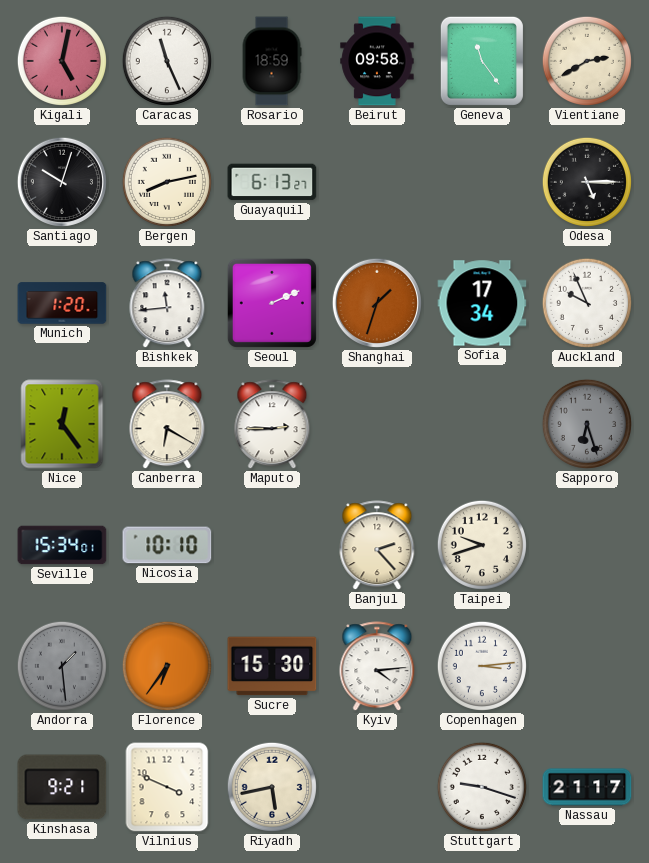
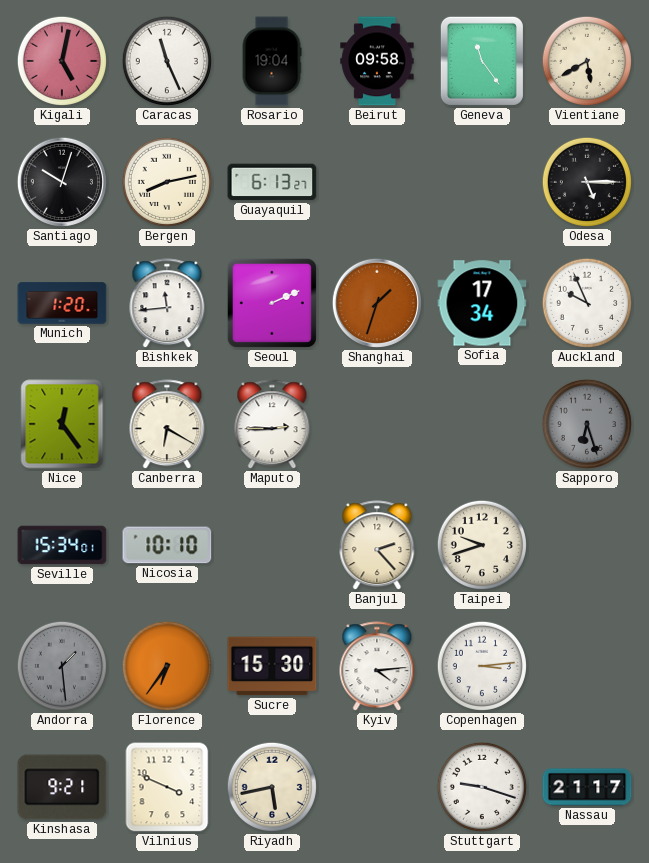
Rosario: 18:59 -> 19:04 (272, 61)
Vientiane: 2:40 -> 5:40 (587, 61)
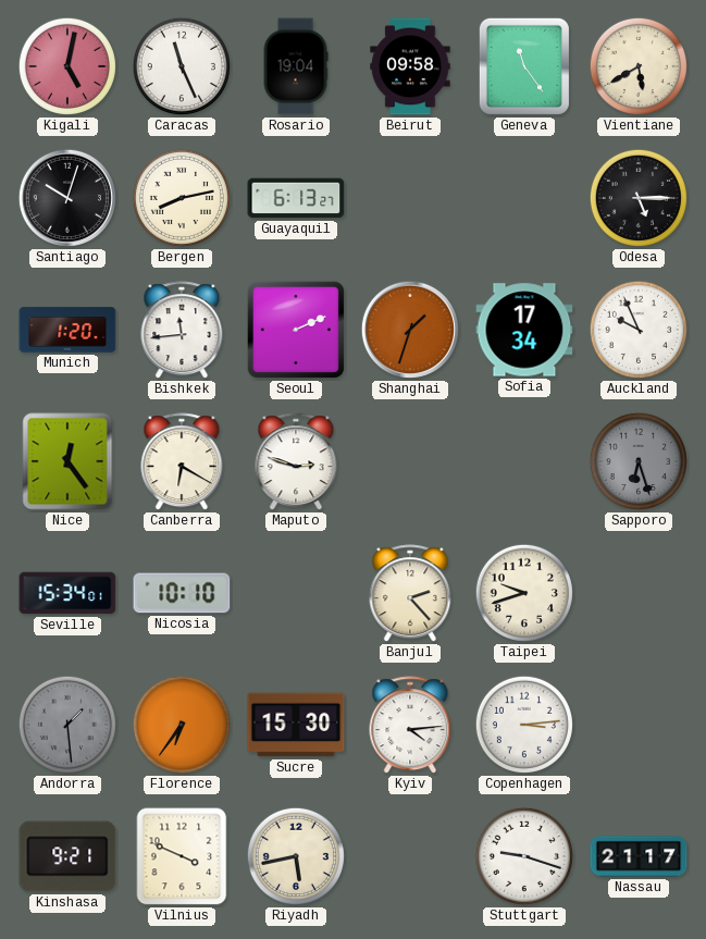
Maputo: 2:45 -> 2:48 (296, 462)
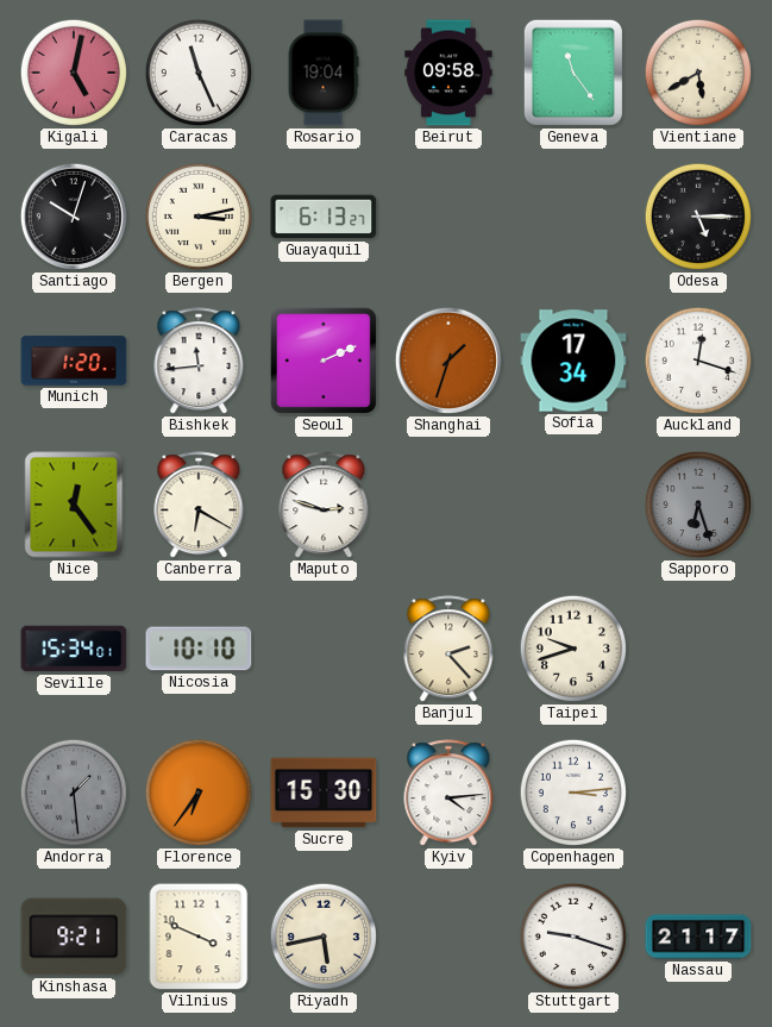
Bergen: 8:13 -> 3:13 (199, 217)
Auckland: 9:56 -> 12:18 (698, 361)
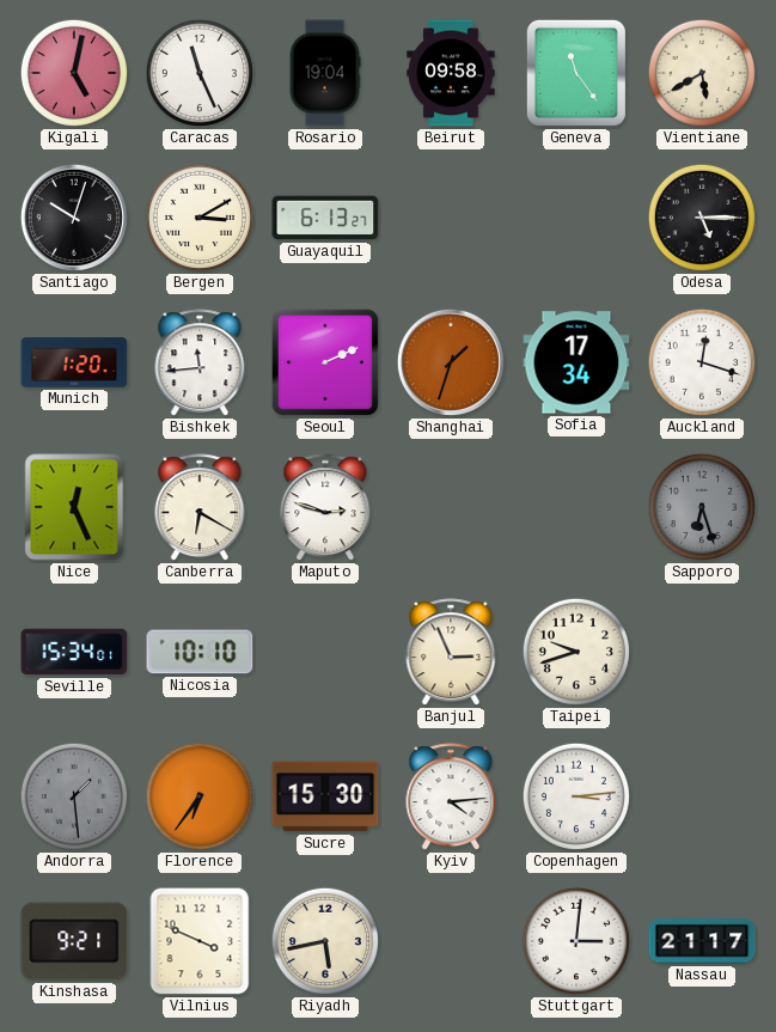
Bergen: 3:13 -> 3:10 (200, 218)
Nice: 12:24 -> 12:26 (74, 507)
Banjul: 2:23 -> 2:56 (451, 653)
Stuttgart: 9:18 -> 3:01 (576, 941)
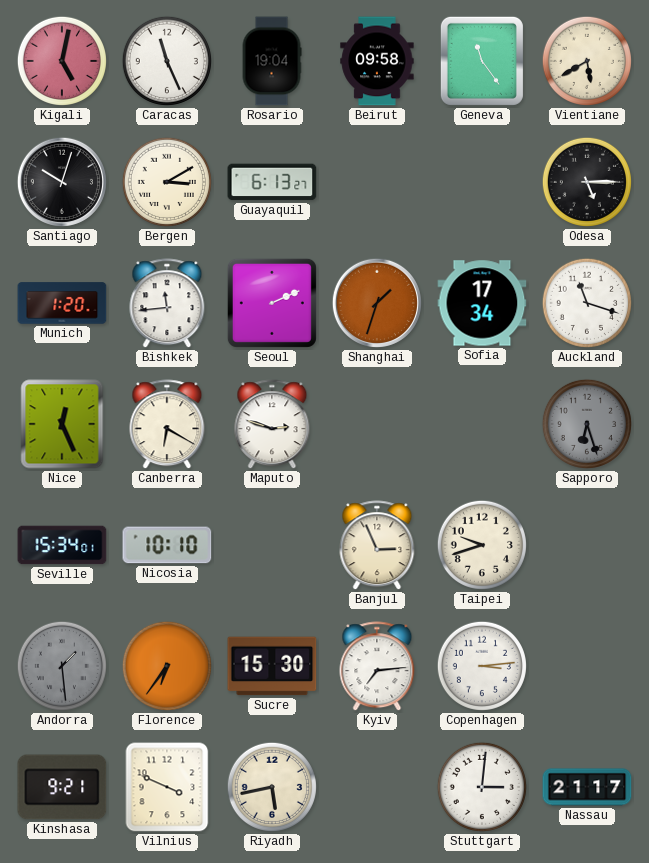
Auckland: 12:18 -> 11:18 (587, 303)
Kyiv: 4:14 -> 7:14 (377, 667)
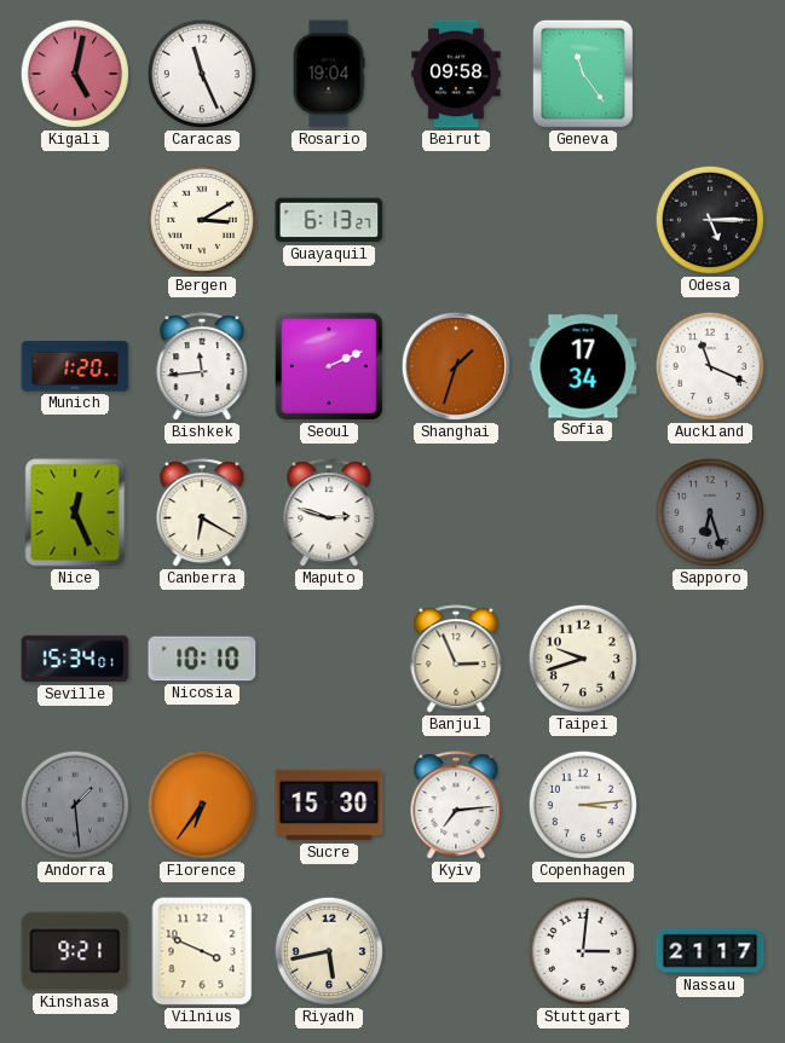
Vientiane: 5:40 -> none (587, 61)
Santiago: 10:03 -> none (62, 182)
Auckland: 11:18 -> 11:19 (710, 366)
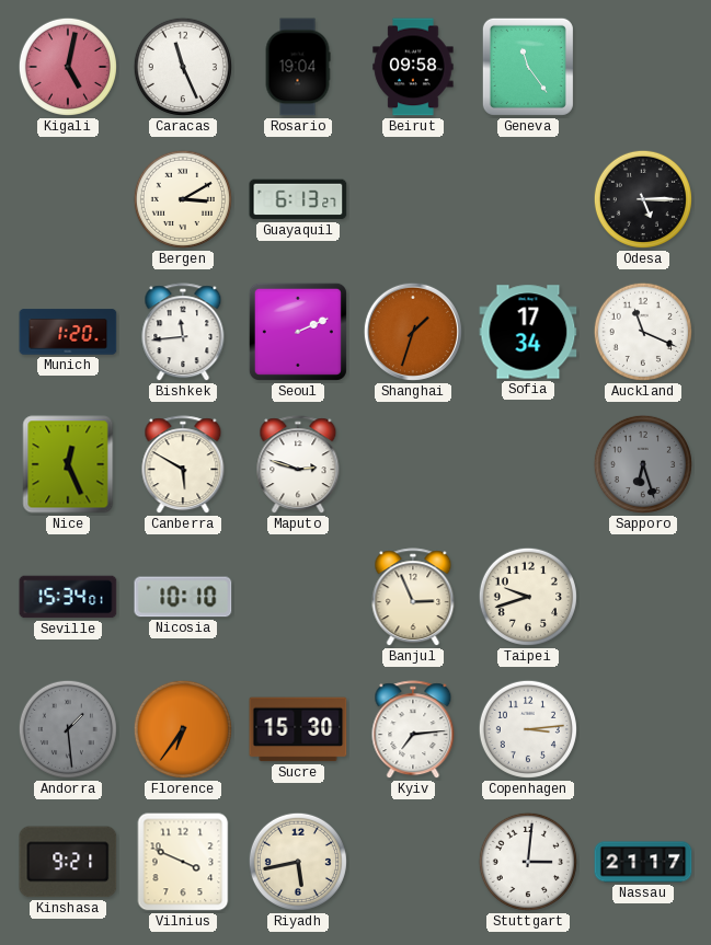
Canberra: 6:20 -> 5:50 (183, 465)
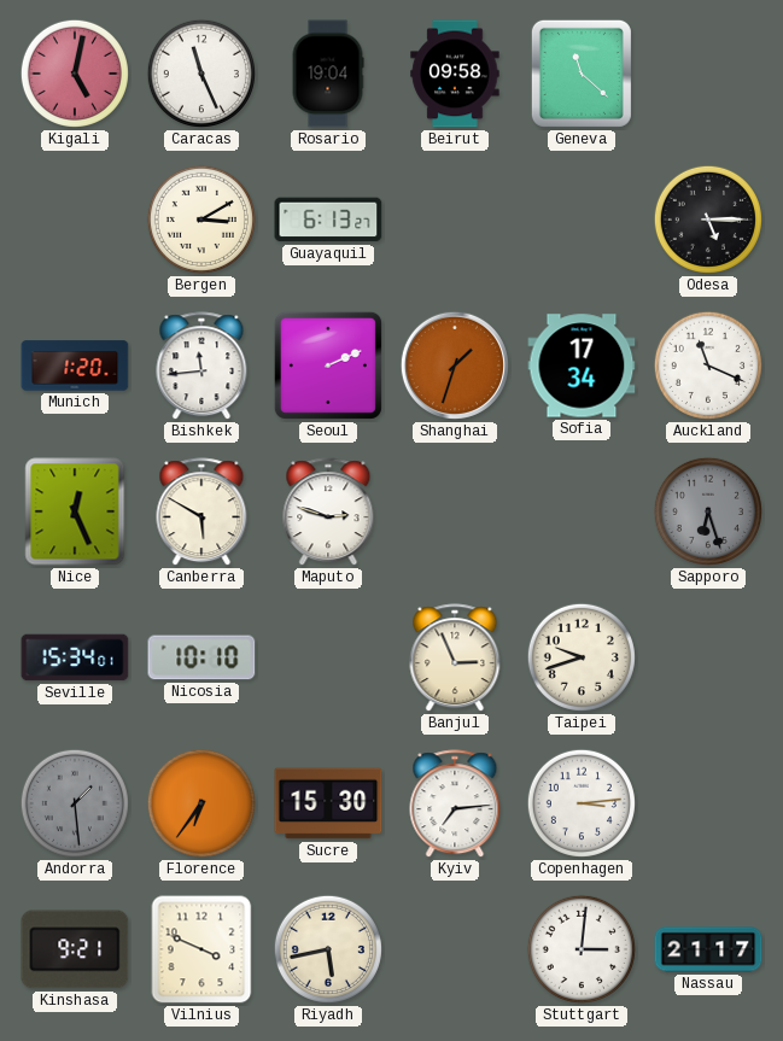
Geneva: 11:24 -> 11:22 (582, 74)
